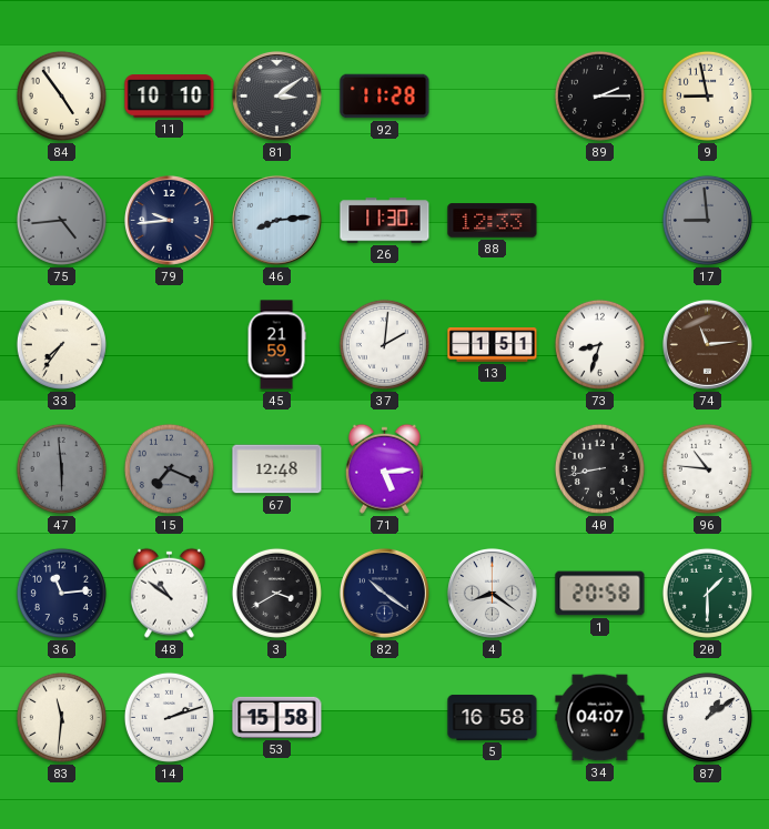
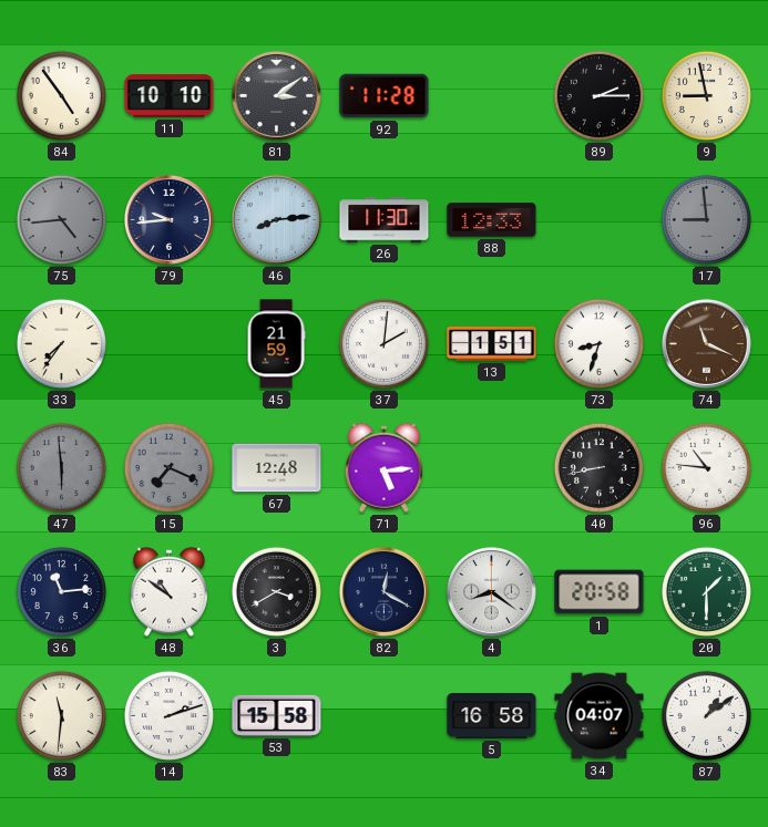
74: 11:14 -> 11:19 (706, 343)
82: 10:21 -> 12:20 (383, 591)
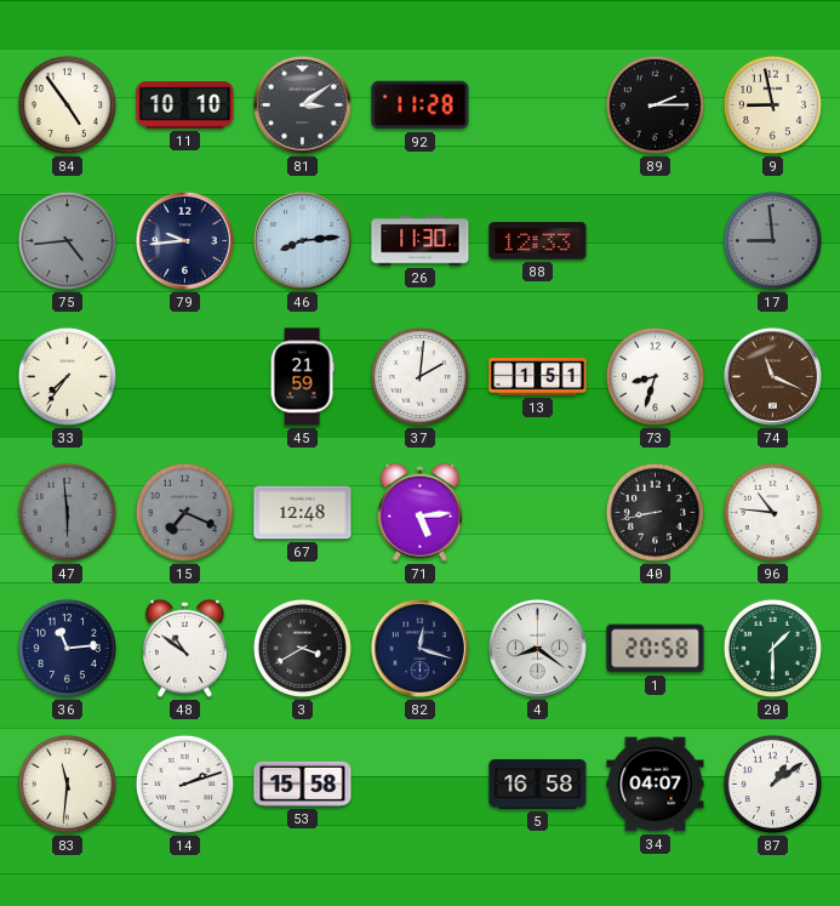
82: 12:20 -> 12:18 (419, 648)
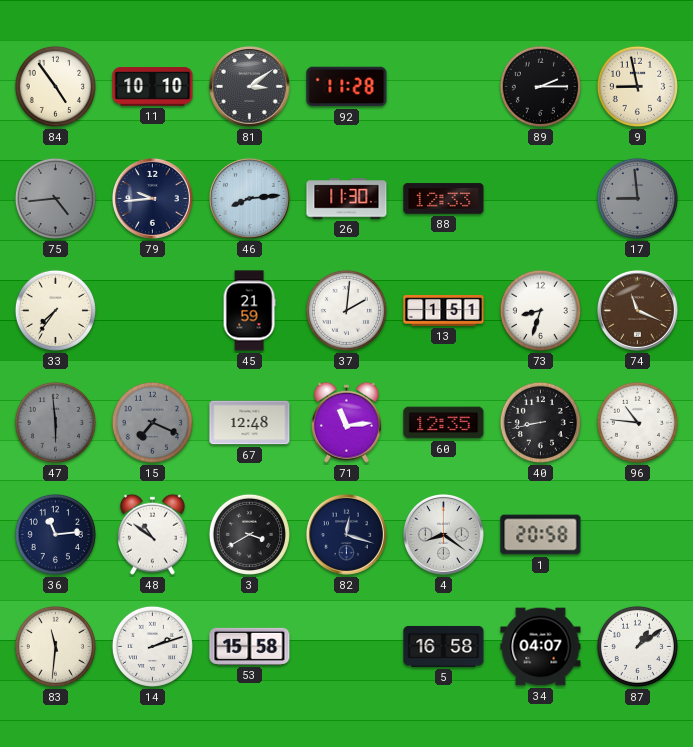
71: 5:14 -> 11:14 (346, 422)
60: none -> 12:35 (444, 423)
20: 1:30 -> none (772, 648)
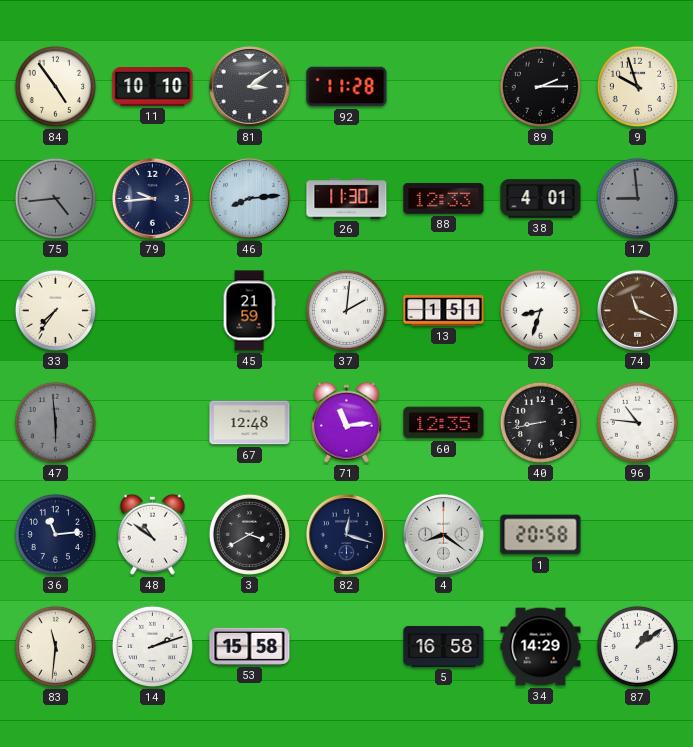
9: 8:58 -> 9:57 (637, 86)
38: none -> 4:01 (541, 199)
15: 7:19 -> none (152, 422)
34: 04:07 -> 14:29 (541, 647)
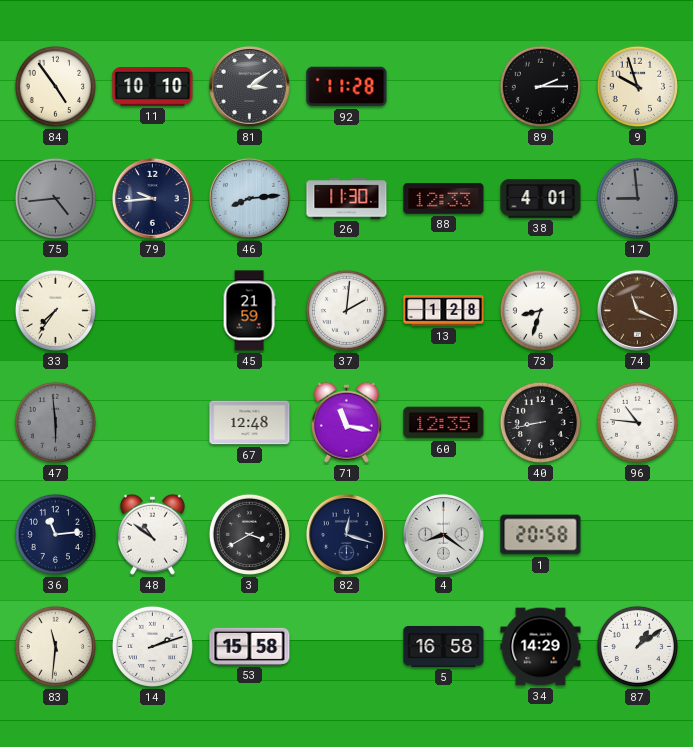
13: 1:51 -> 1:28 (444, 311)
71: 11:14 -> 11:17 (346, 422)
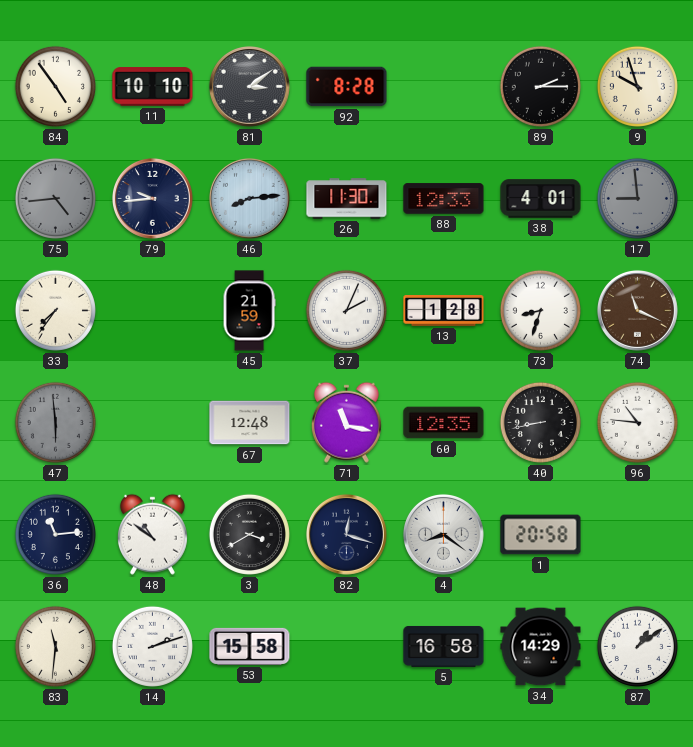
92: 11:28 -> 8:28 (347, 87)
37: 2:01 -> 2:04 (346, 310)
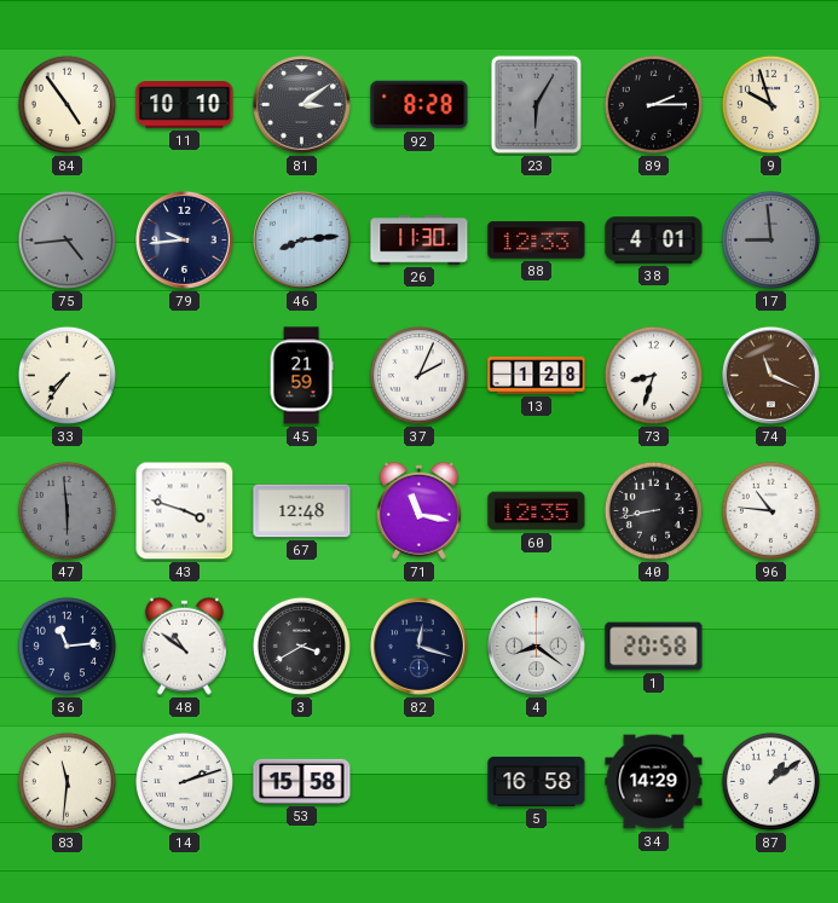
23: none -> 6:05 (536, 104)
43: none -> 3:48 (185, 511)
